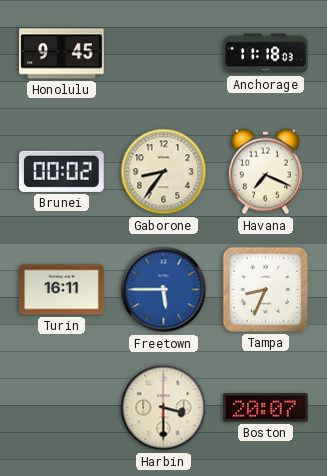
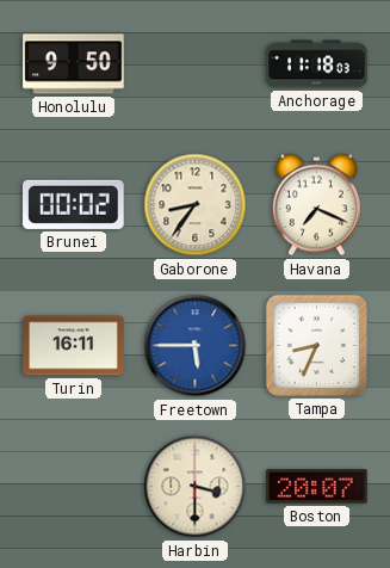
Honolulu: 9:45 -> 9:50 (74, 64)
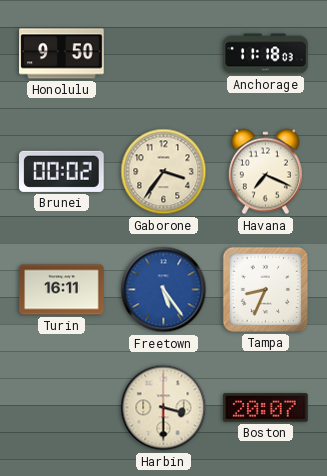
Gaborone: 8:36 -> 3:36 (164, 172)
Freetown: 5:45 -> 5:24 (164, 290)
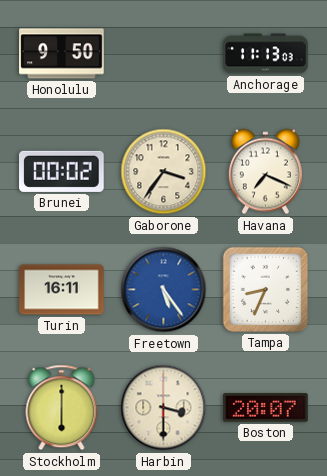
Anchorage: 11:18 -> 11:13 (266, 54)
Stockholm: none -> 6:00 (62, 408)
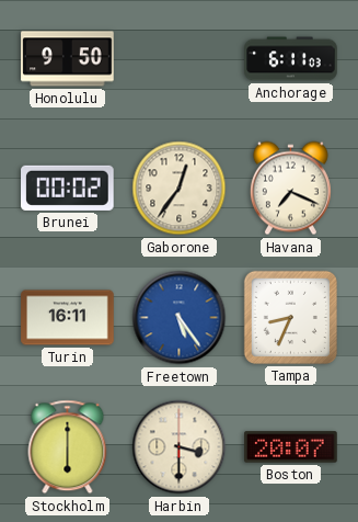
Anchorage: 11:13 -> 6:11 (291, 59)
Gaborone: 3:36 -> 12:36 (180, 189)
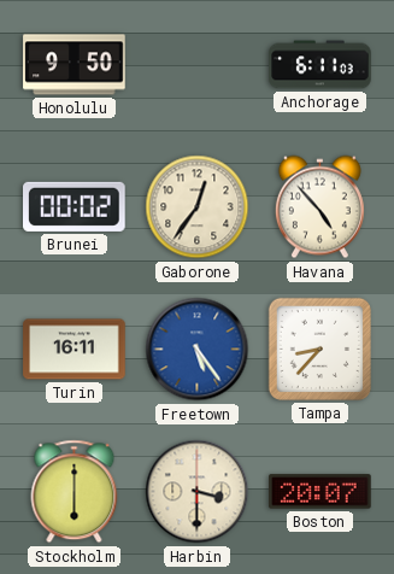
Havana: 7:19 -> 4:53 (319, 207)
Tampa: 8:34 -> 8:37 (319, 348)
